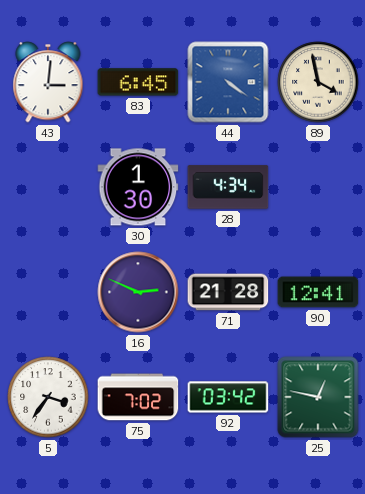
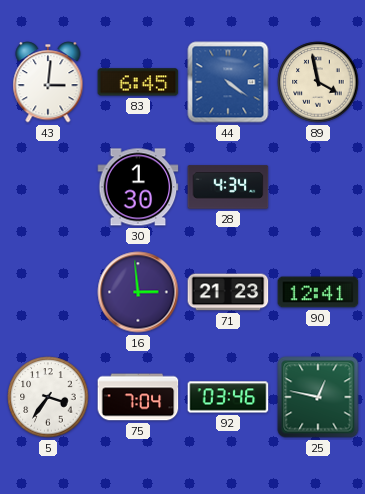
16: 2:49 -> 2:59 (138, 292)
71: 21:28 -> 21:23 (228, 292)
75: 7:02 -> 7:04 (138, 397)
92: 03:42 -> 03:46 (228, 397)
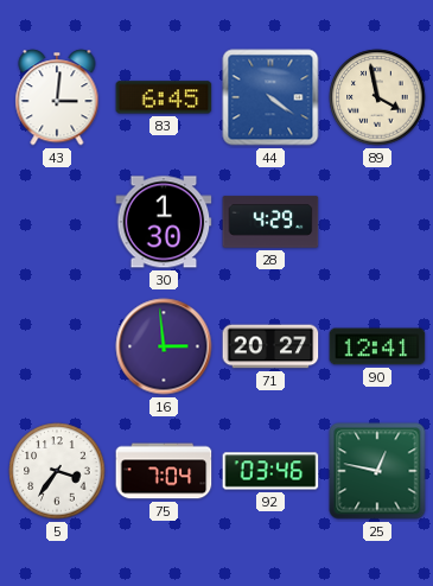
28: 4:34 -> 4:29 (270, 222)
71: 21:23 -> 20:27 (270, 346)
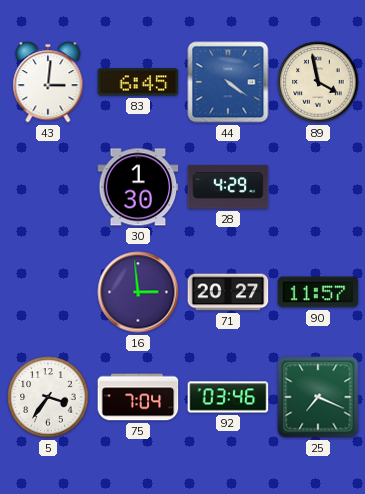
90: 12:41 -> 11:57 (318, 292)
25: 12:47 -> 7:19 (318, 397)
